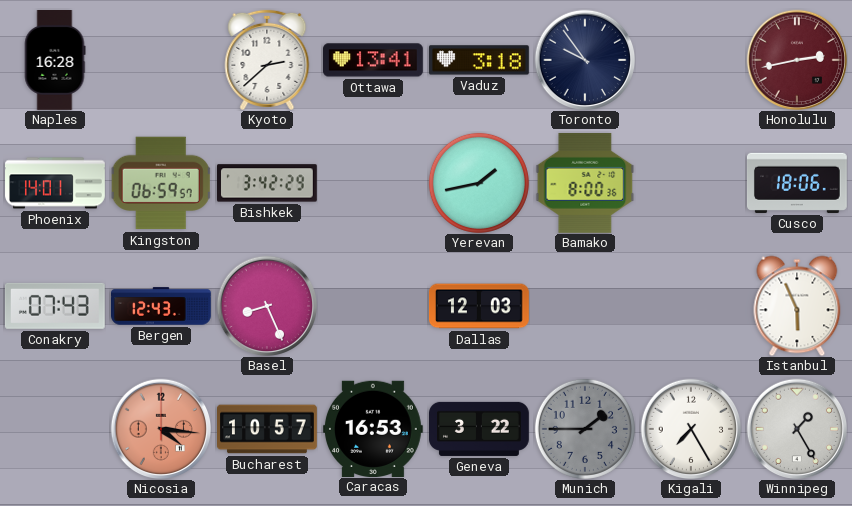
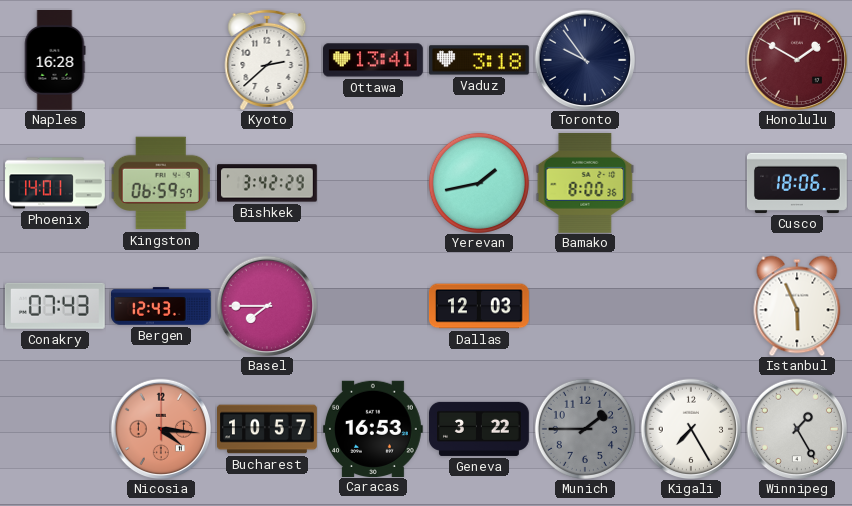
Honolulu: 2:43 -> 1:50 (797, 60)
Basel: 8:26 -> 7:45 (267, 306)
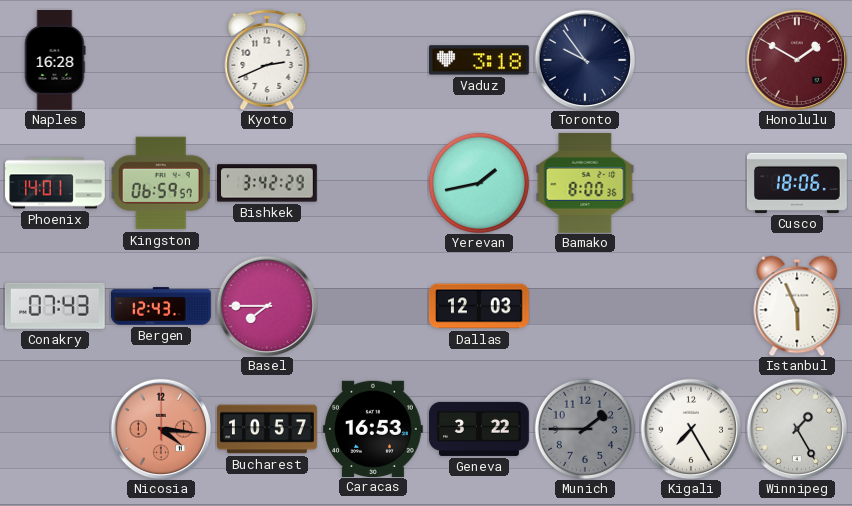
Kyoto: 2:38 -> 2:41 (267, 60)
Ottawa: 13:41 -> none (374, 60)
